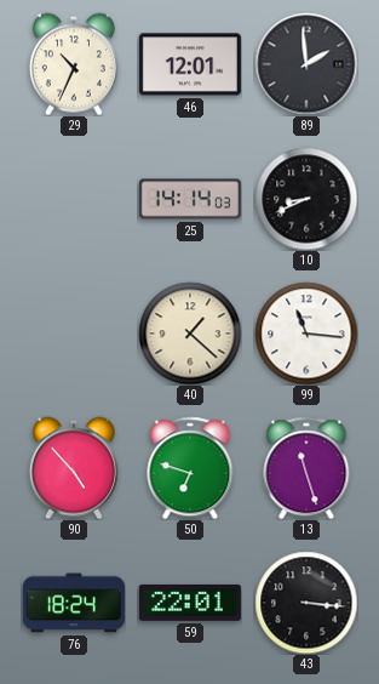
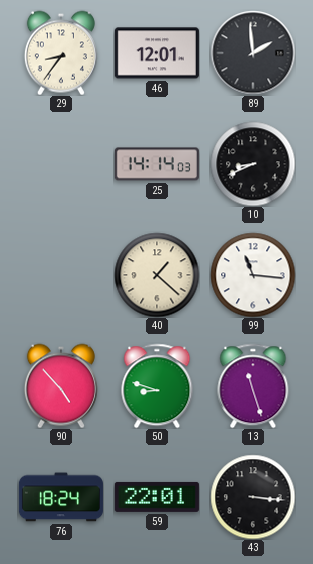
29: 10:34 -> 8:36 (61, 53)
50: 6:48 -> 8:48 (157, 386)
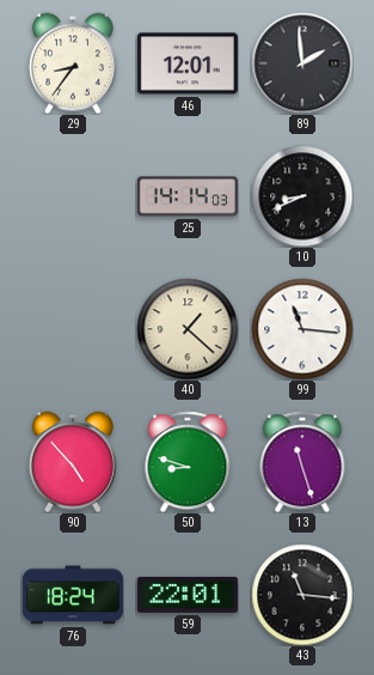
43: 3:16 -> 11:16 (302, 595)
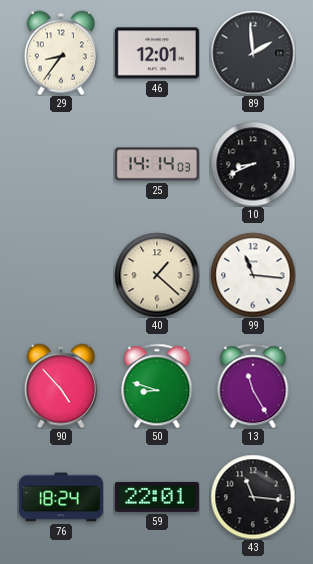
13: 11:27 -> 11:25 (253, 386)
